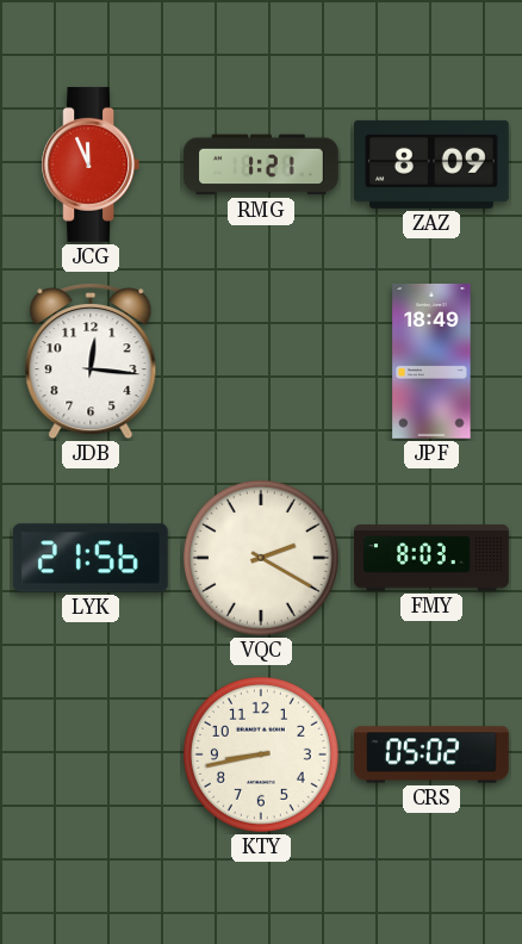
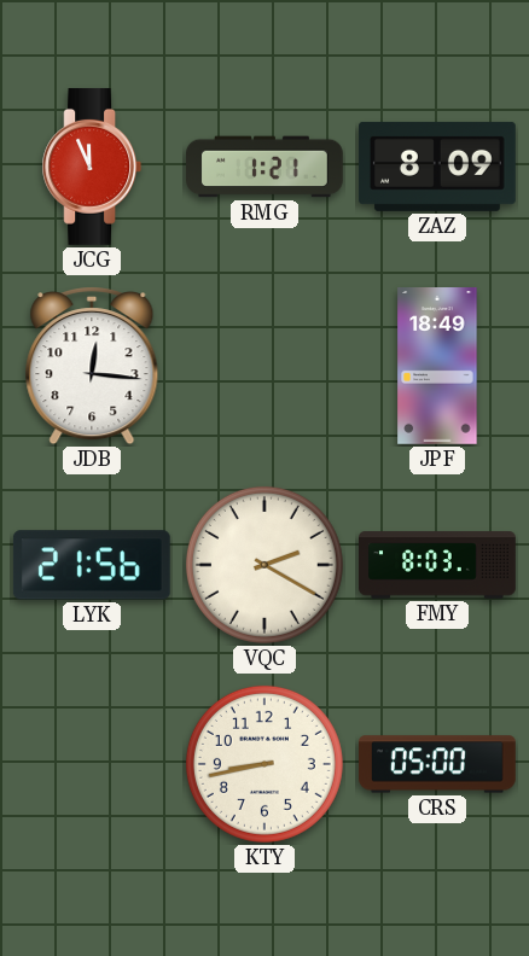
CRS: 05:02 -> 05:00 (438, 764)
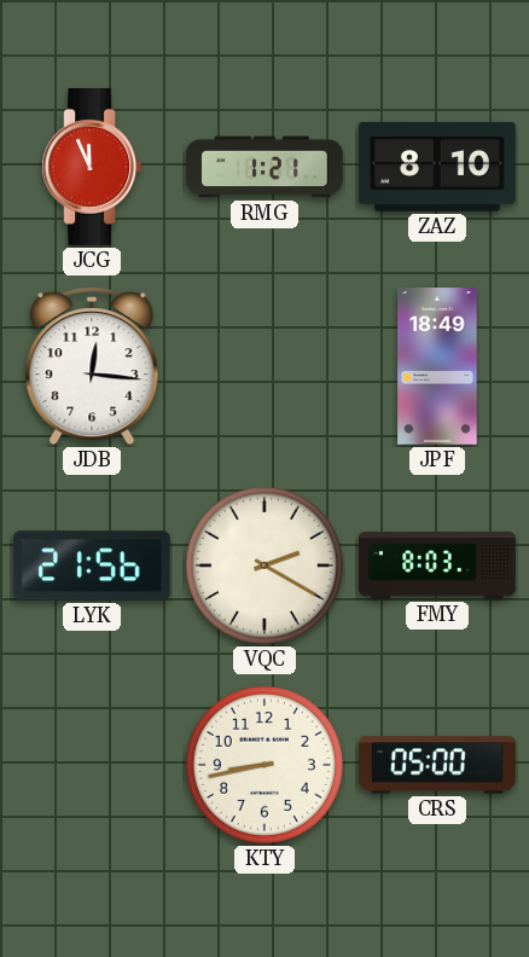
ZAZ: 8:09 -> 8:10 (438, 167)
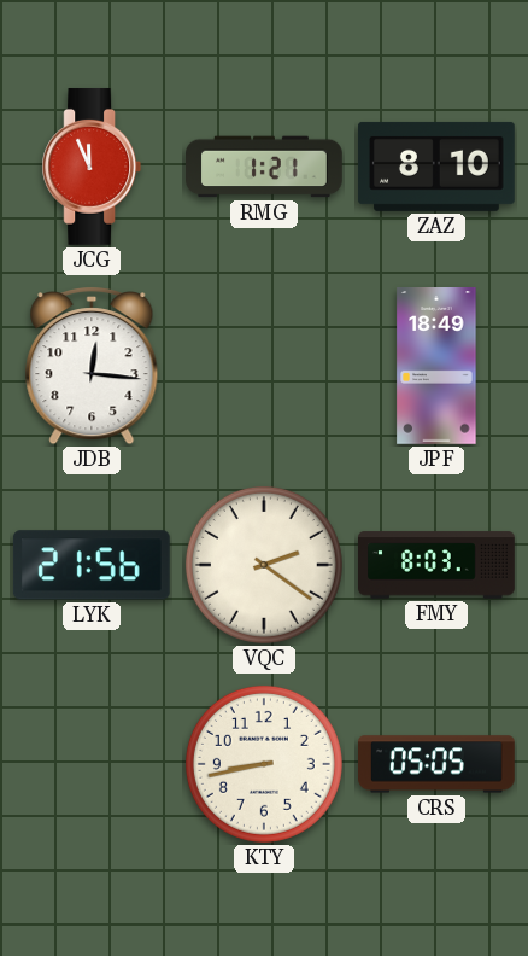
VQC: 2:20 -> 2:21 (264, 565)
CRS: 05:00 -> 05:05 (438, 764)
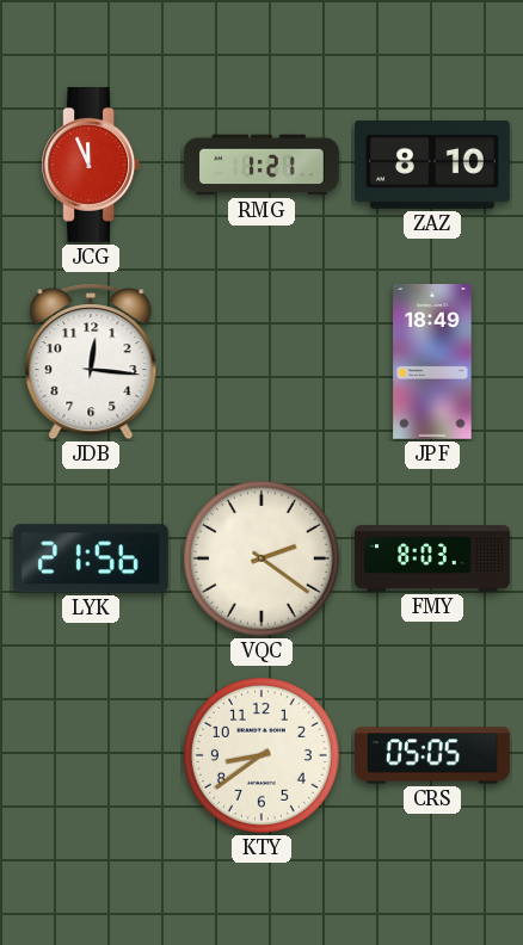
KTY: 8:43 -> 8:39 (261, 755)
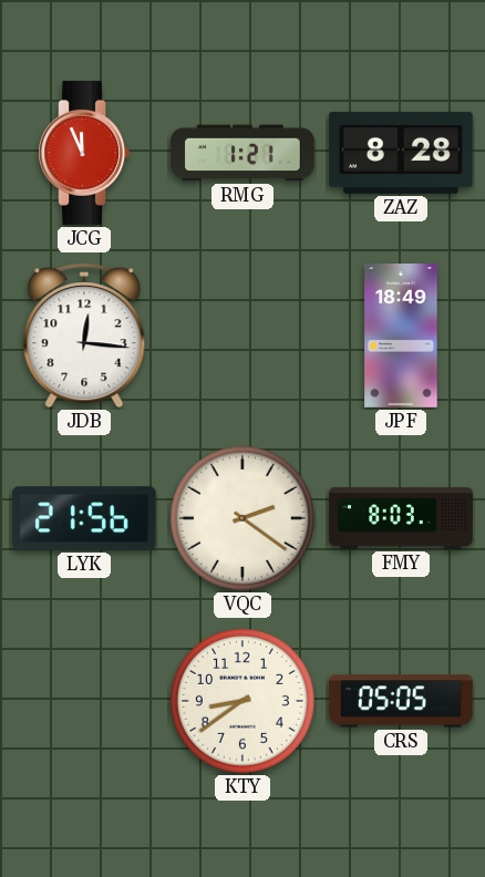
ZAZ: 8:10 -> 8:28 (402, 153)
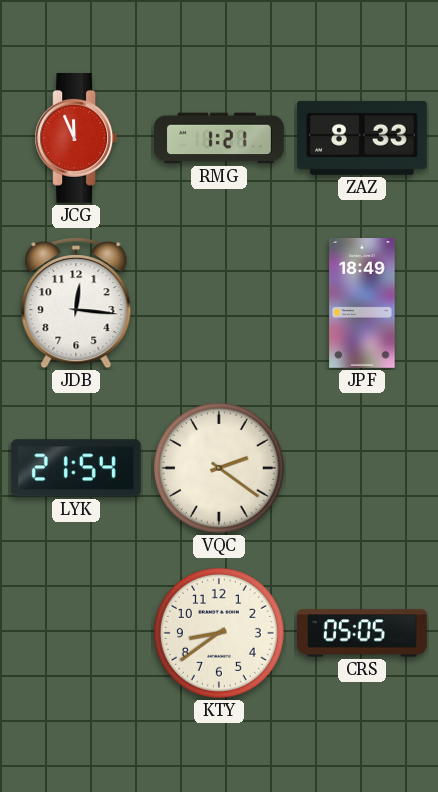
ZAZ: 8:28 -> 8:33 (363, 138)
LYK: 21:56 -> 21:54 (76, 468)
FMY: 8:03 -> none (402, 518)
